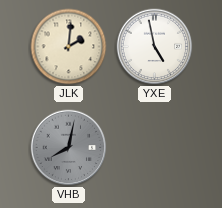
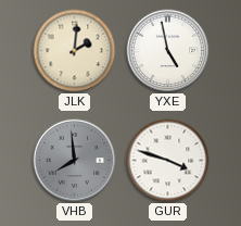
VHB: 8:02 -> 7:59 (75, 161)
GUR: none -> 3:48 (168, 161)
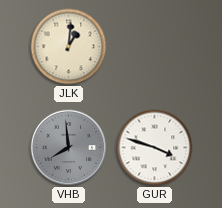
JLK: 2:01 -> 1:01 (69, 47)
YXE: 4:58 -> none (168, 51)
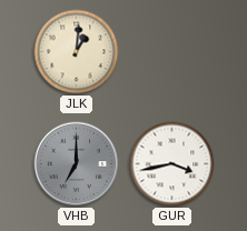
VHB: 7:59 -> 7:00 (77, 164)
GUR: 3:48 -> 3:43 (172, 164)
